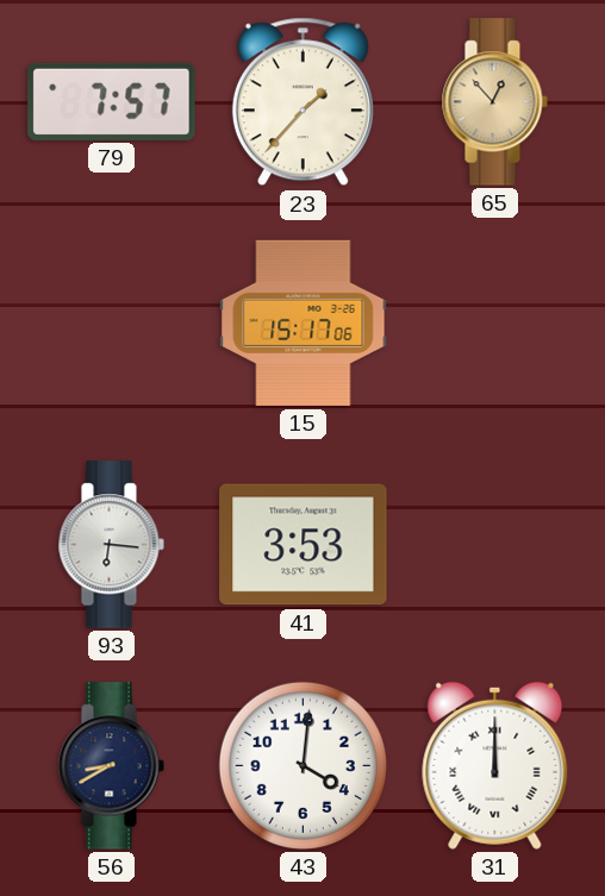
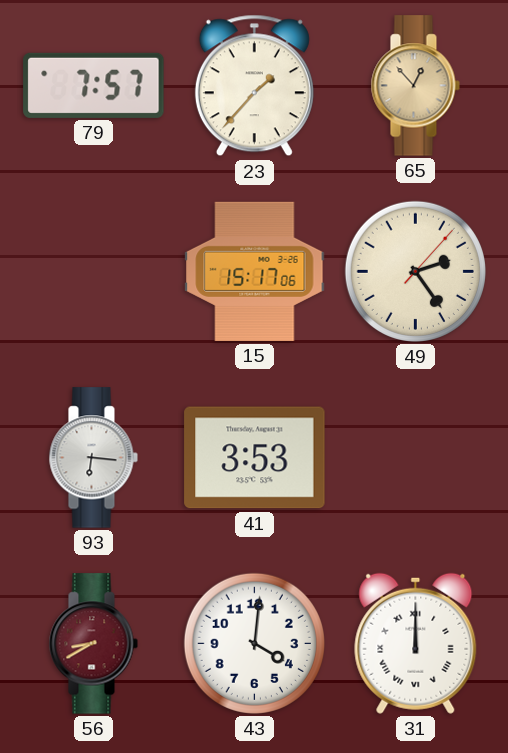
49: none -> 2:24 (415, 271)
56 dial: navy -> burgundy (93, 644)
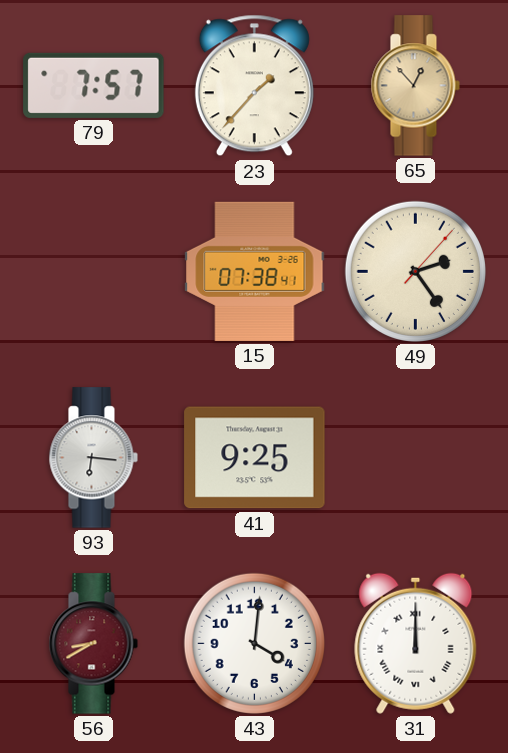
15: 15:17 -> 07:38 (255, 271)
41: 3:53 -> 9:25 (255, 458)
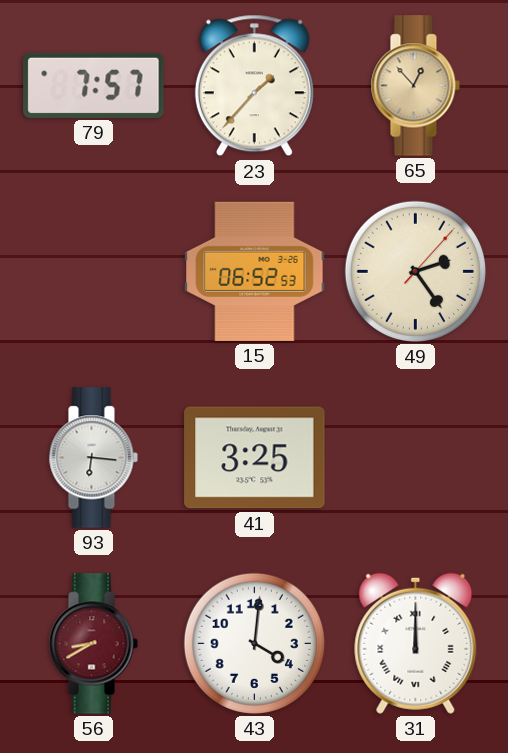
15: 07:38 -> 06:52 (255, 271)
41: 9:25 -> 3:25 (255, 458)
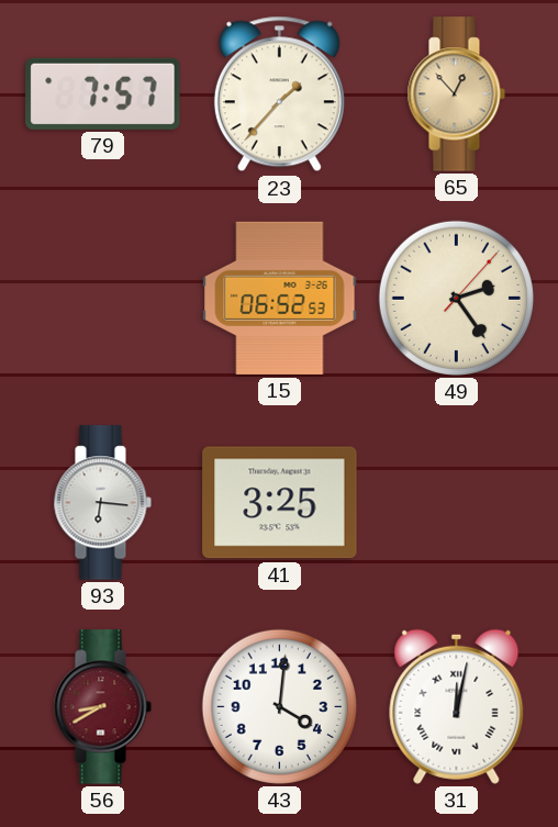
31: 12:00 -> 12:02 (457, 706)
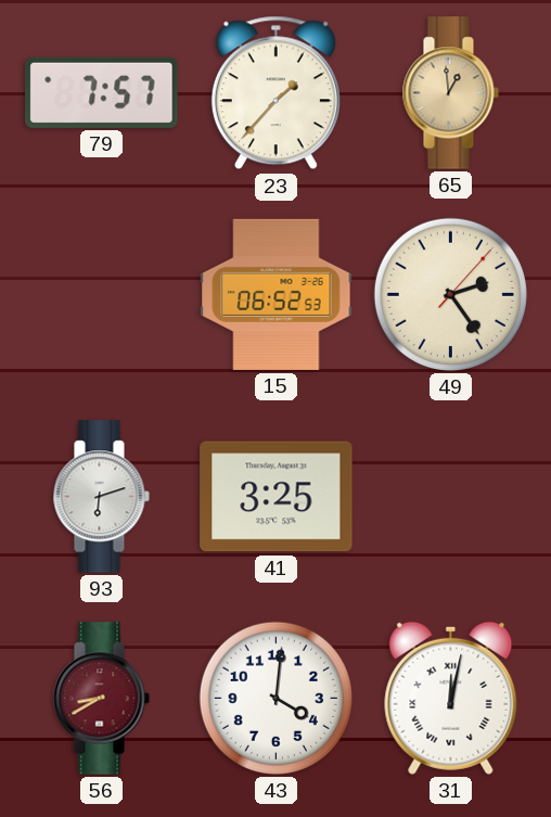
65: 12:53 -> 12:59 (450, 93)
93: 6:16 -> 6:12 (101, 497)
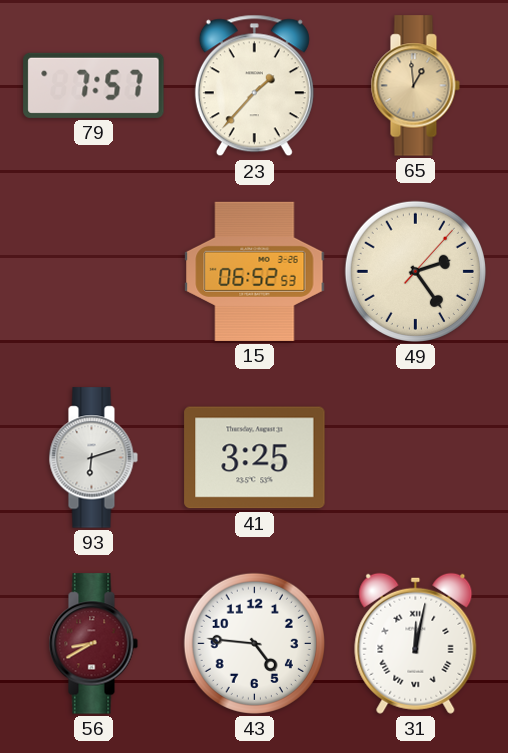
43: 4:01 -> 4:46 (254, 643)
